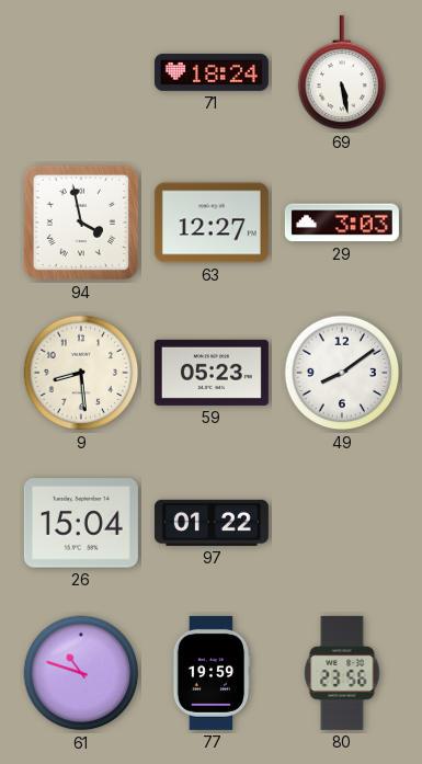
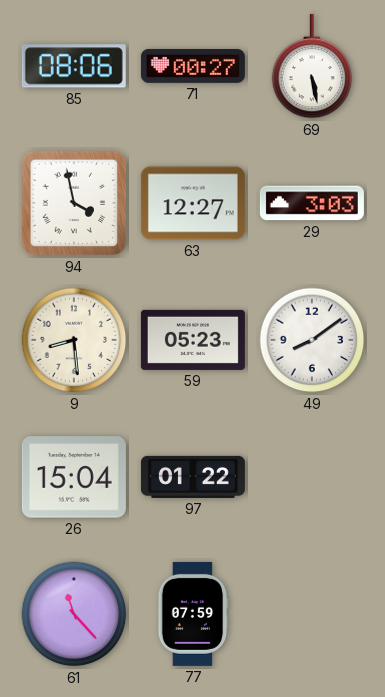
85: none -> 08:06 (74, 66)
71: 18:24 -> 00:27 (193, 66)
61: 10:48 -> 11:23 (74, 614)
77: 19:59 -> 07:59 (193, 614)
80: 23:56 -> none (342, 673)
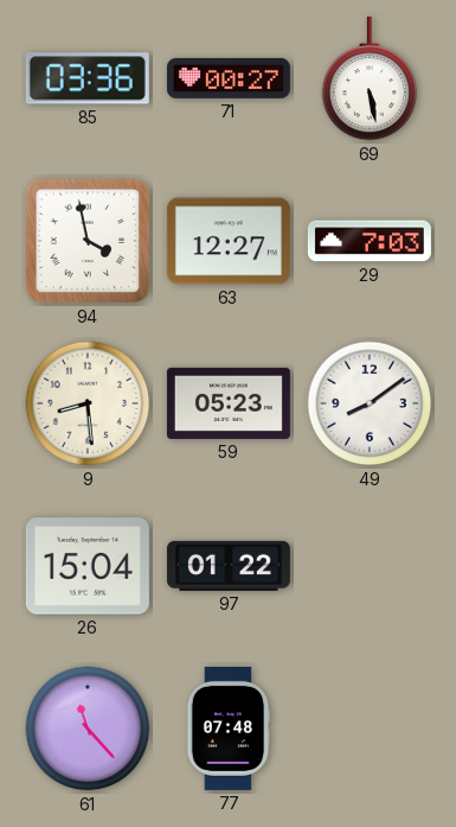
85: 08:06 -> 03:36 (88, 78)
29: 3:03 -> 7:03 (370, 241)
77: 07:59 -> 07:48 (229, 729)
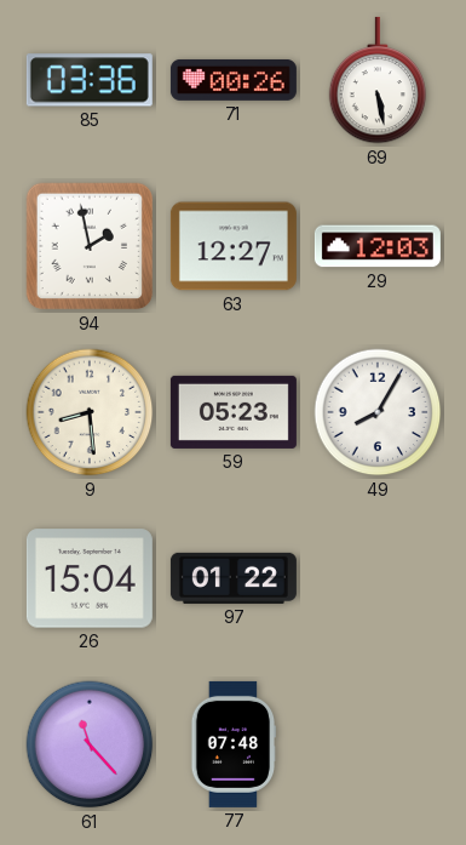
71: 00:27 -> 00:26 (234, 80)
94: 3:58 -> 1:58 (90, 246)
29: 7:03 -> 12:03 (378, 246)
49: 8:09 -> 8:05 (378, 412)
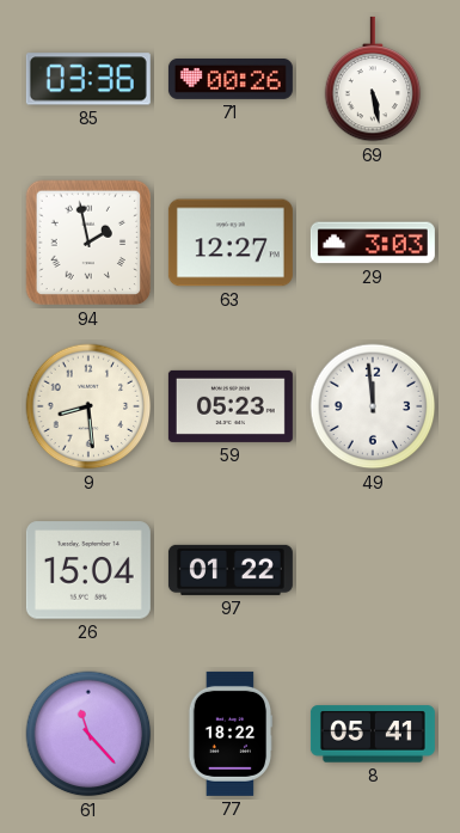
29: 12:03 -> 3:03 (373, 243)
49: 8:05 -> 11:59 (373, 406)
77: 07:48 -> 18:22 (231, 734)
8: none -> 05:41 (373, 734)
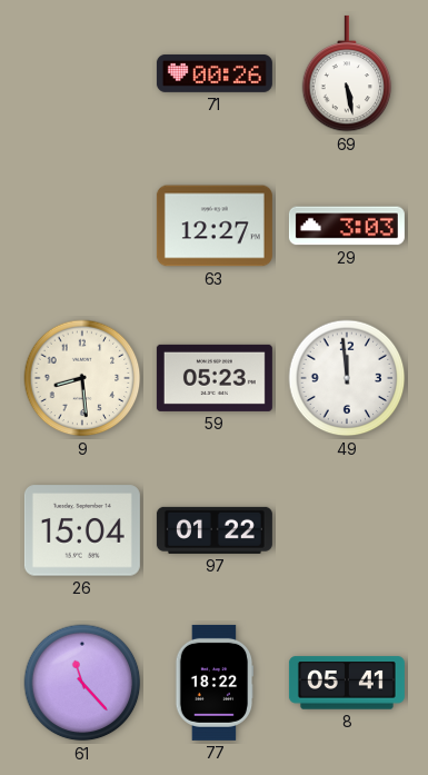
85: 03:36 -> none (88, 79)
94: 1:58 -> none (88, 243)
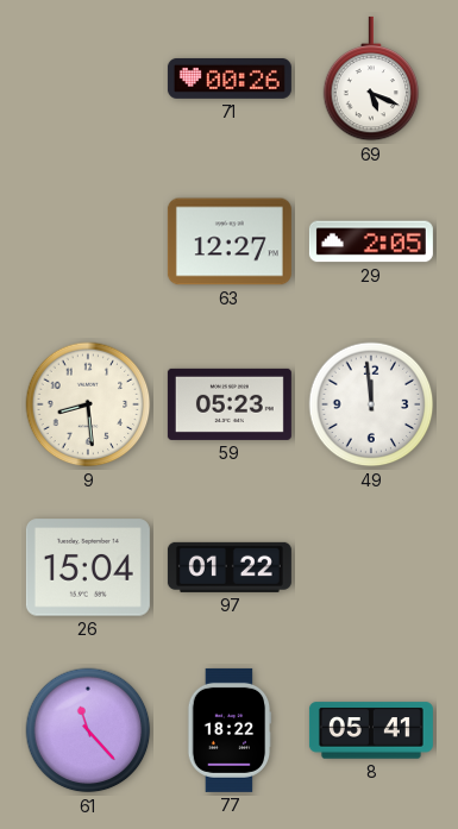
69: 5:28 -> 5:19 (371, 78)
29: 3:03 -> 2:05 (371, 241)
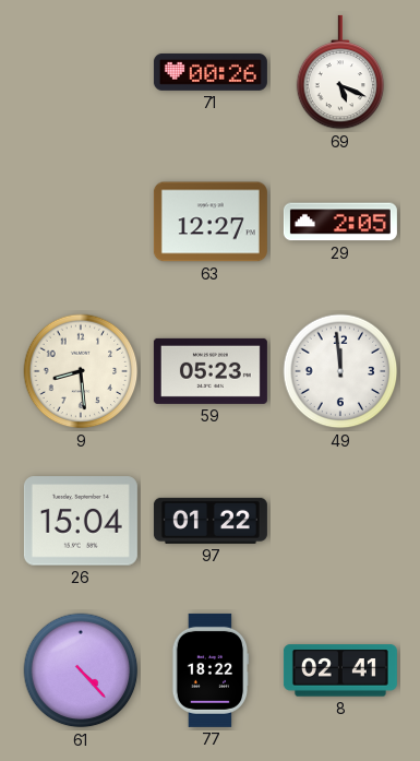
61: 11:23 -> 4:23 (81, 670)
8: 05:41 -> 02:41 (340, 670)
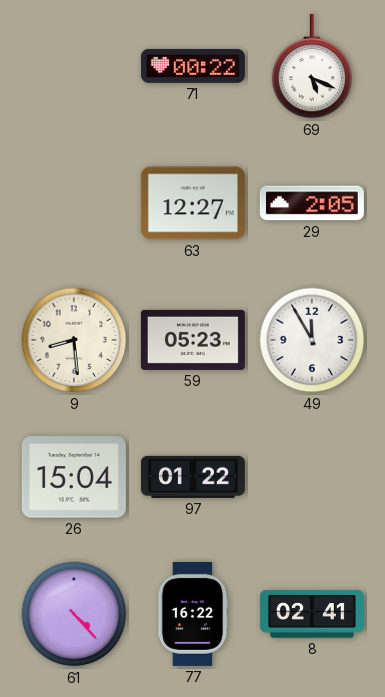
71: 00:26 -> 00:22 (193, 66)
49: 11:59 -> 11:55 (312, 340)
77: 18:22 -> 16:22 (193, 614)
